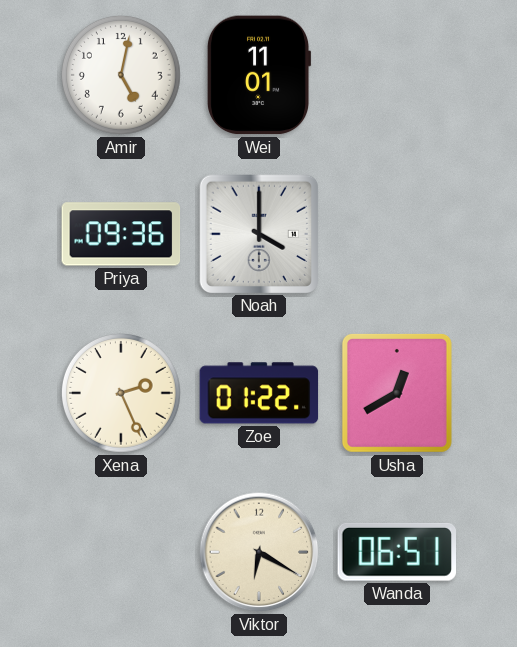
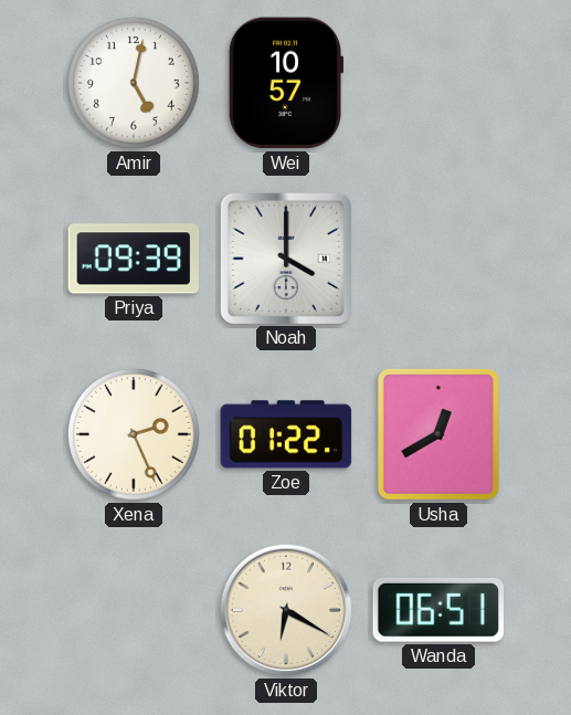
Wei: 11:01 -> 10:57 (286, 83)
Priya: 09:36 -> 09:39 (134, 259)
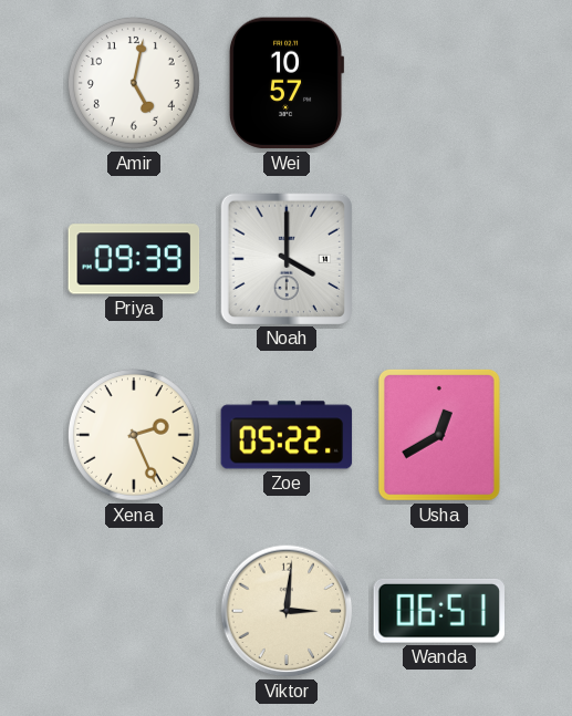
Zoe: 01:22 -> 05:22 (287, 435)
Viktor: 6:20 -> 3:01 (287, 611)
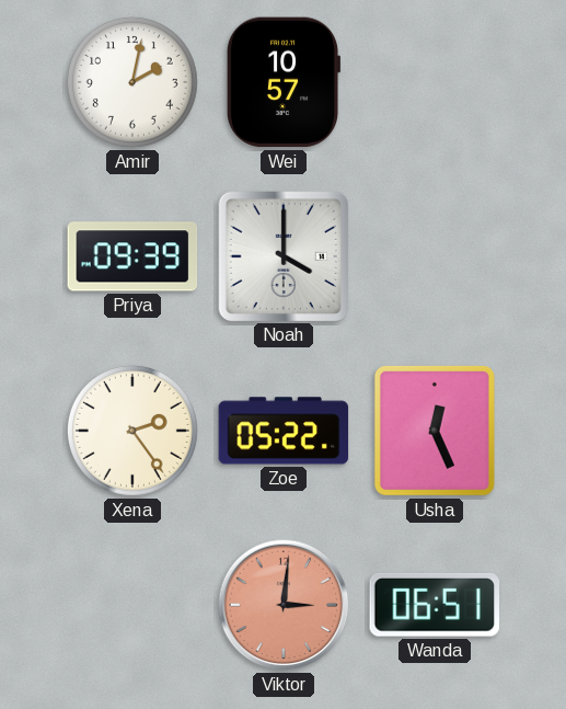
Amir: 5:02 -> 2:02 (132, 82)
Xena: 2:26 -> 2:24 (132, 431)
Usha: 12:40 -> 12:26 (435, 431)
Viktor dial: cream -> salmon (284, 605)
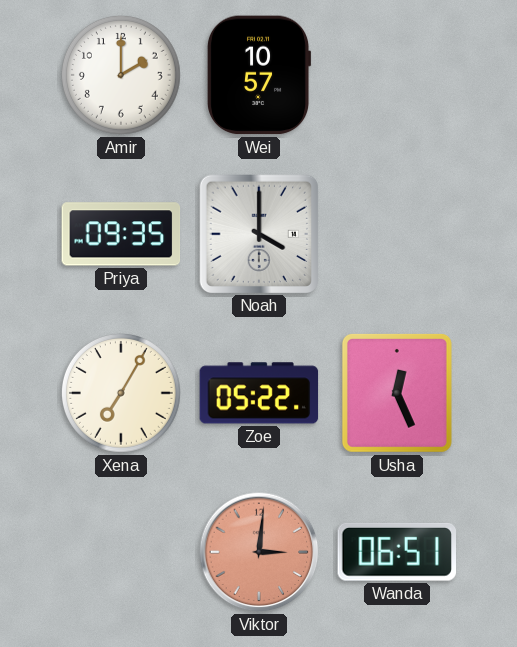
Amir: 2:02 -> 2:00 (121, 75)
Priya: 09:39 -> 09:35 (121, 234)
Xena: 2:24 -> 7:05 (121, 393)
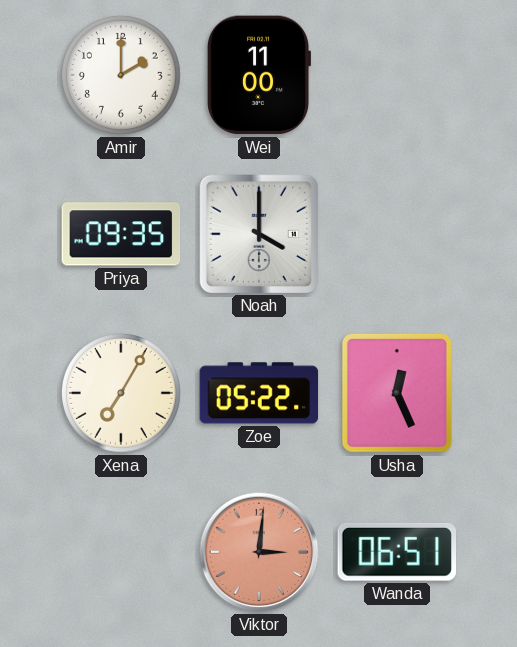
Wei: 10:57 -> 11:00 (259, 75)
